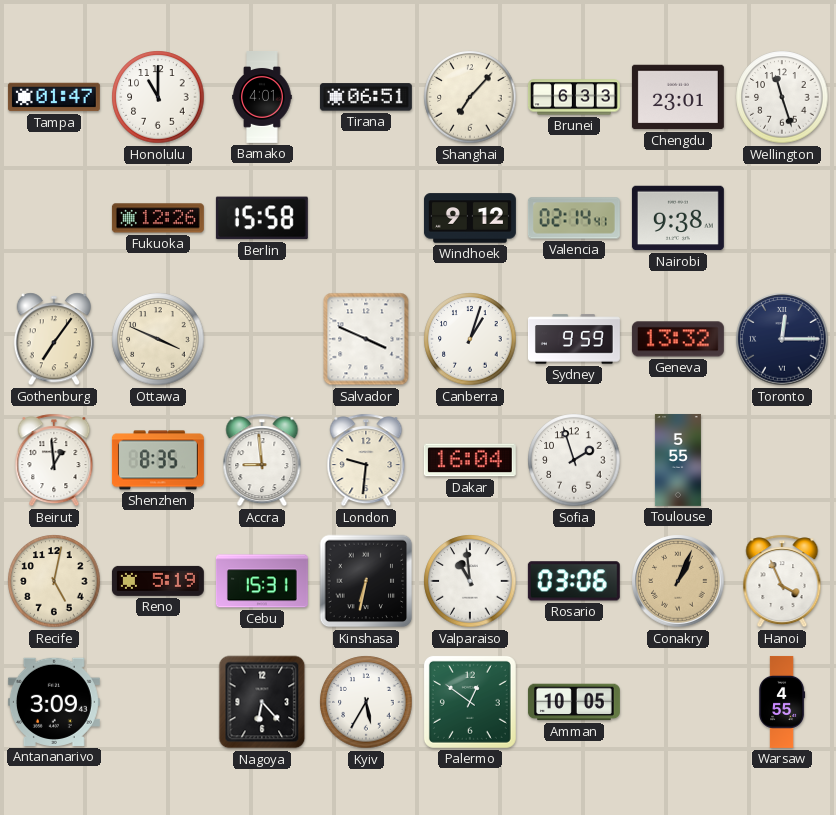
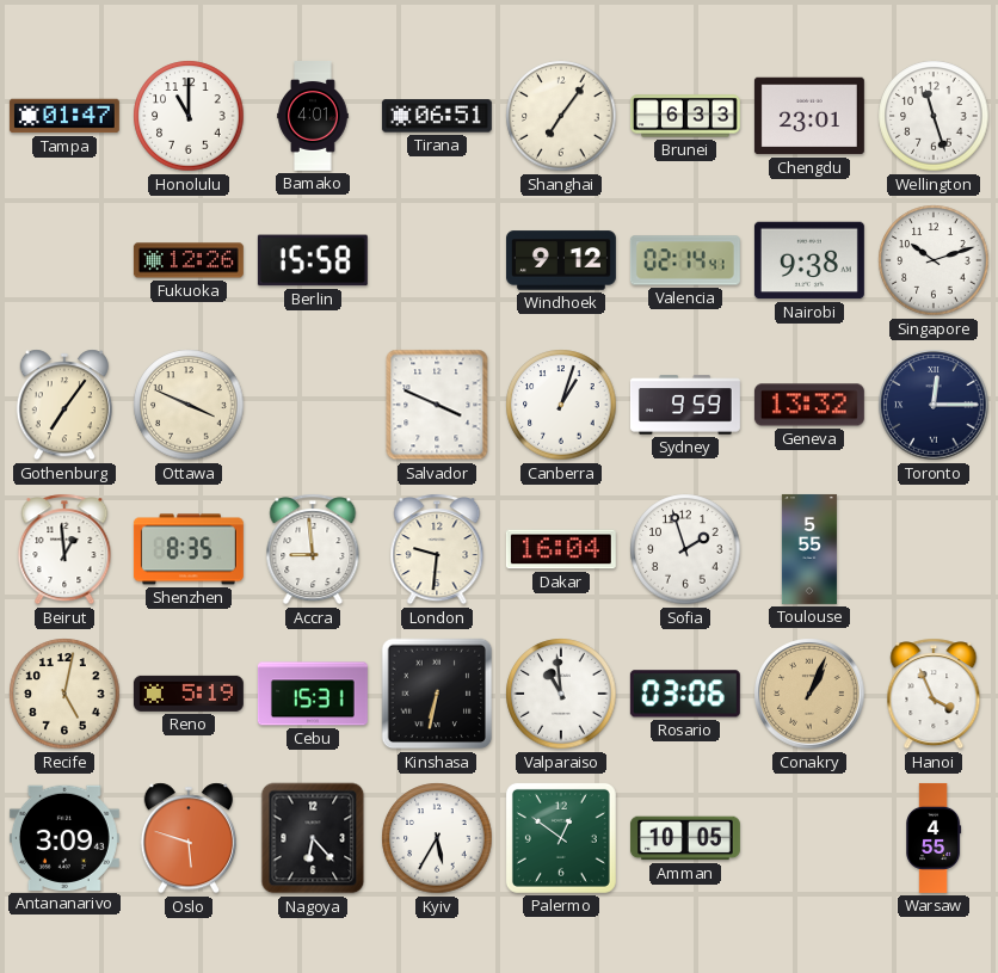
Shanghai: 7:07 -> 7:06 (561, 116)
Singapore: none -> 10:12 (934, 260)
Oslo: none -> 5:48 (187, 838)
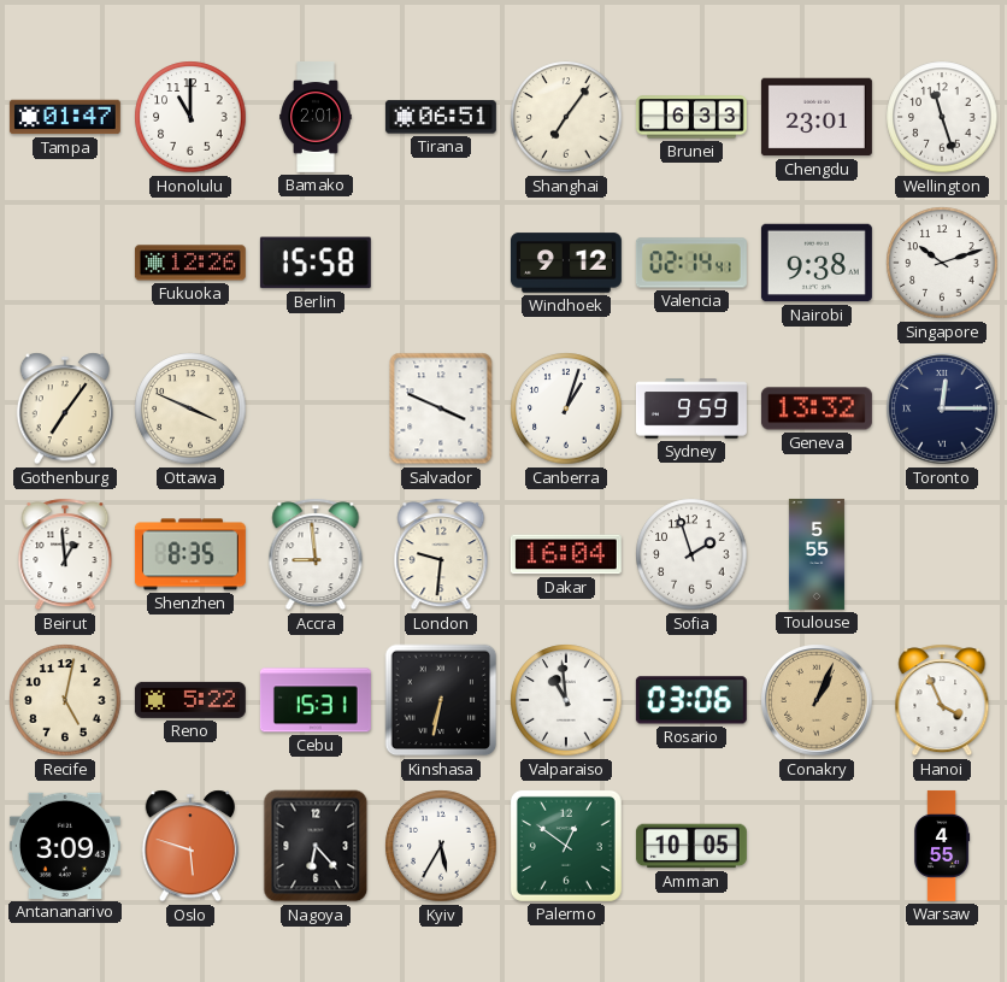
Bamako: 4:01 -> 2:01 (316, 118)
Reno: 5:19 -> 5:22 (190, 700)
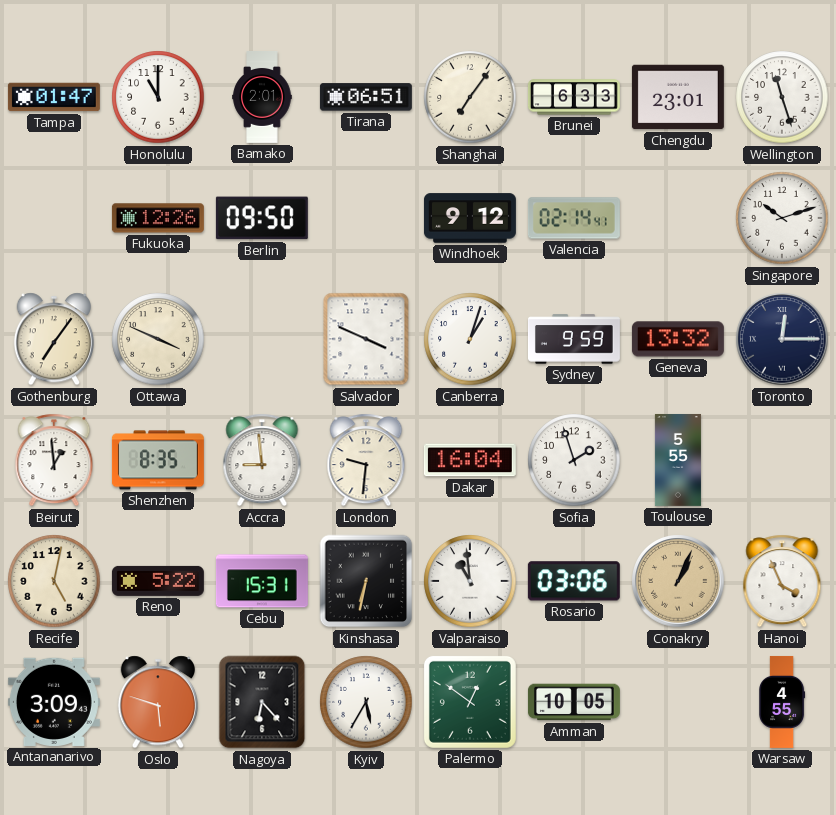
Berlin: 15:58 -> 09:50 (262, 218)
Nairobi: 9:38 -> none (817, 263)
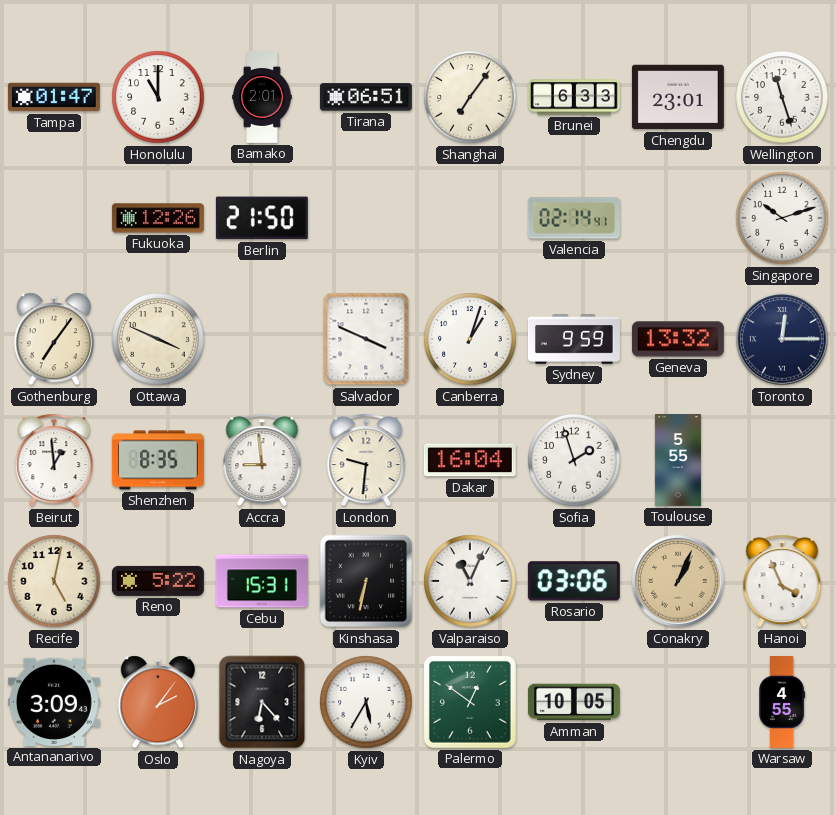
Berlin: 09:50 -> 21:50 (262, 218)
Windhoek: 9:12 -> none (470, 218)
Valparaiso: 10:59 -> 11:04 (470, 581)
Oslo: 5:48 -> 2:06 (157, 702)
